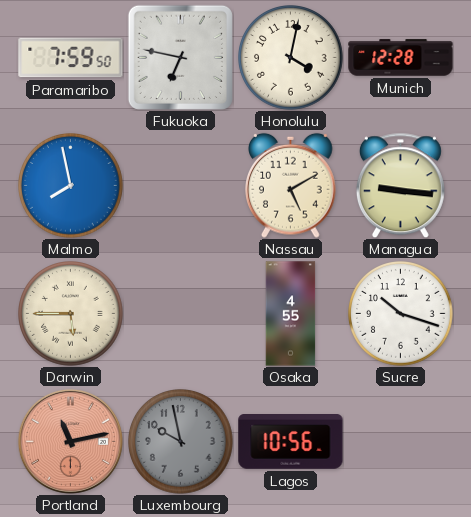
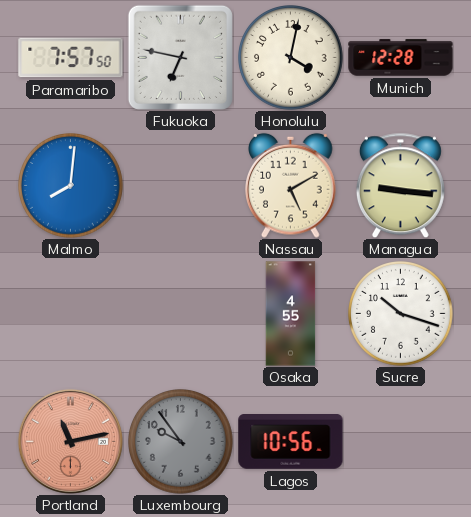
Paramaribo: 7:59 -> 7:57 (71, 58)
Malmo: 7:58 -> 8:01 (71, 186)
Darwin: 5:45 -> none (71, 314)
Luxembourg: 9:58 -> 9:54 (181, 442)
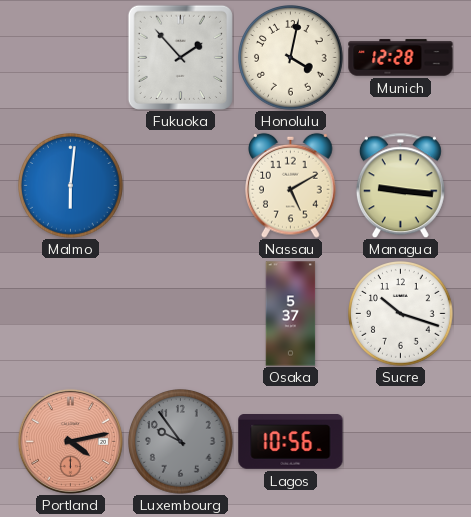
Paramaribo: 7:57 -> none (71, 58)
Fukuoka: 6:47 -> 1:53 (180, 57)
Malmo: 8:01 -> 6:01 (71, 186)
Osaka: 4:55 -> 5:37 (291, 314)
Portland: 11:13 -> 4:13 (70, 441)
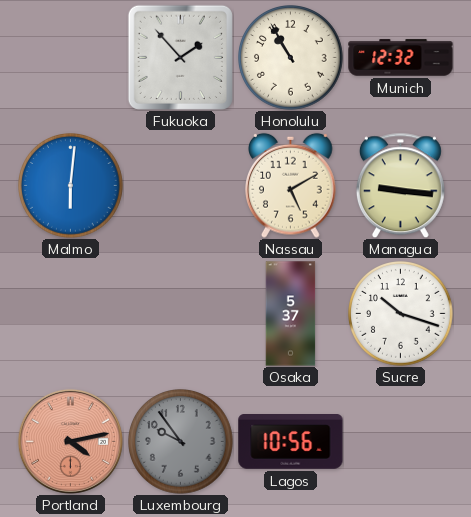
Honolulu: 4:02 -> 10:55 (291, 58)
Munich: 12:28 -> 12:32 (401, 58)
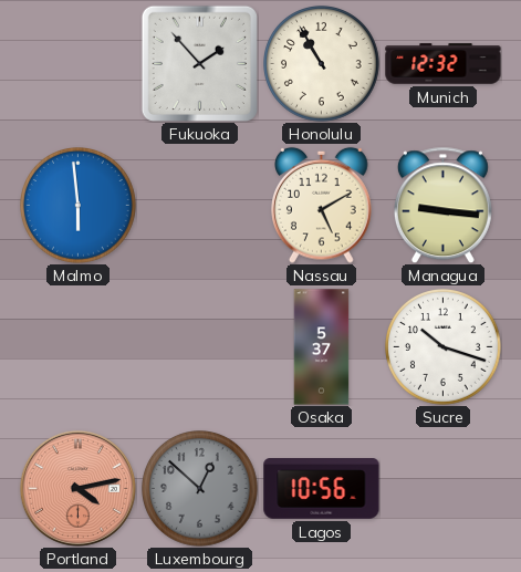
Malmo: 6:01 -> 5:59 (79, 206)
Luxembourg: 9:54 -> 12:52 (200, 489)
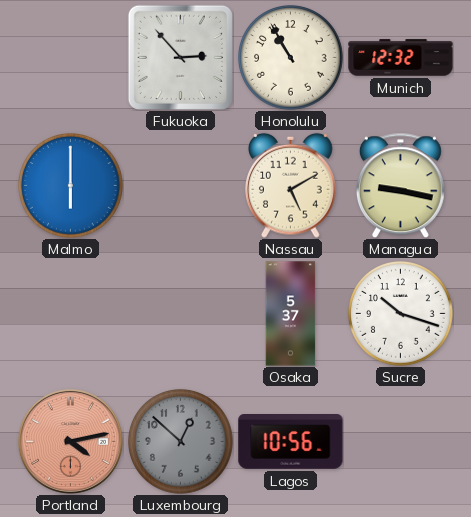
Fukuoka: 1:53 -> 2:53 (180, 57)
Malmo: 5:59 -> 6:00 (71, 186)
Managua: 9:16 -> 9:17 (400, 185)
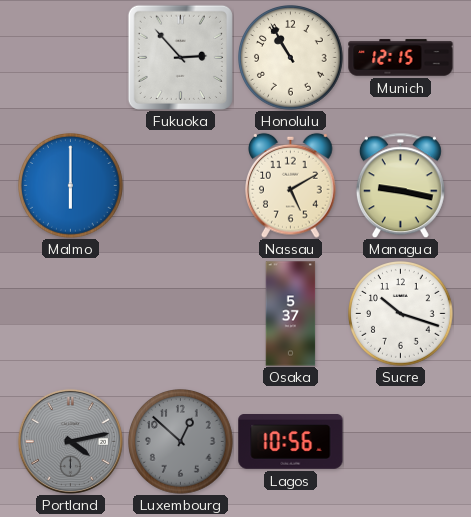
Munich: 12:32 -> 12:15 (401, 58)
Portland dial: salmon -> grey (70, 441)
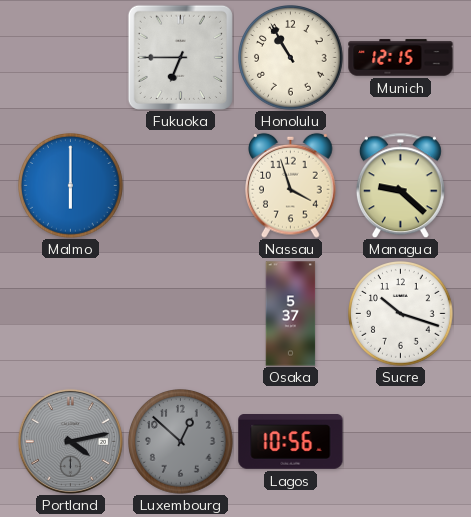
Fukuoka: 2:53 -> 6:45 (180, 57)
Nassau: 5:10 -> 3:57 (291, 185)
Managua: 9:17 -> 9:22 (400, 185)
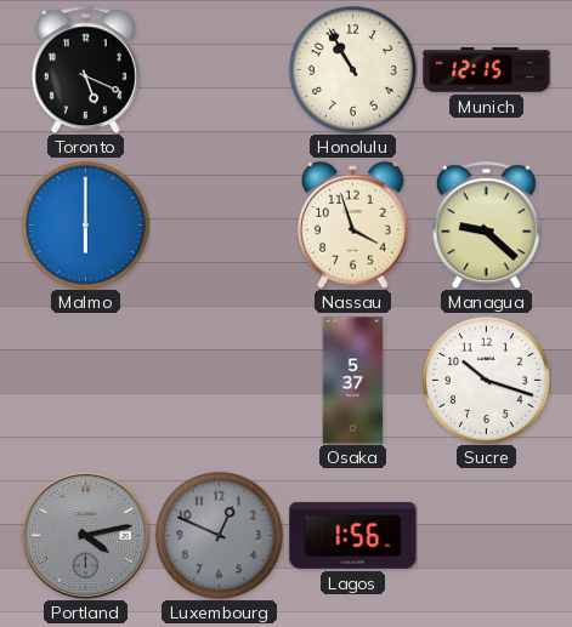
Toronto: none -> 5:19 (85, 69)
Fukuoka: 6:45 -> none (180, 57)
Luxembourg: 12:52 -> 12:49 (220, 536)
Lagos: 10:56 -> 1:56 (353, 536)
